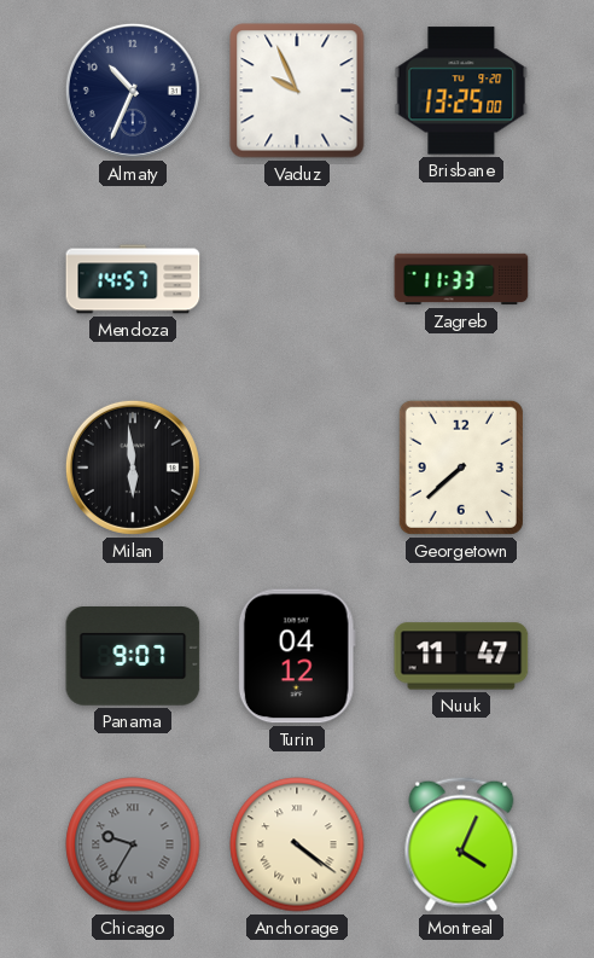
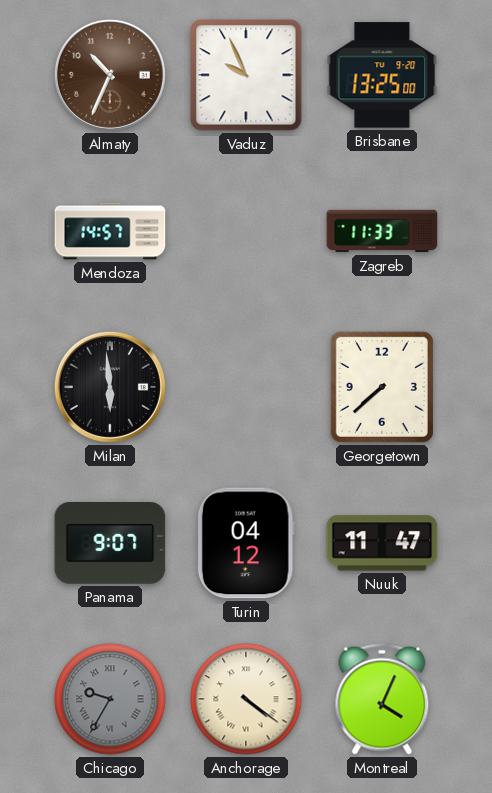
Almaty dial: navy -> brown (110, 75)
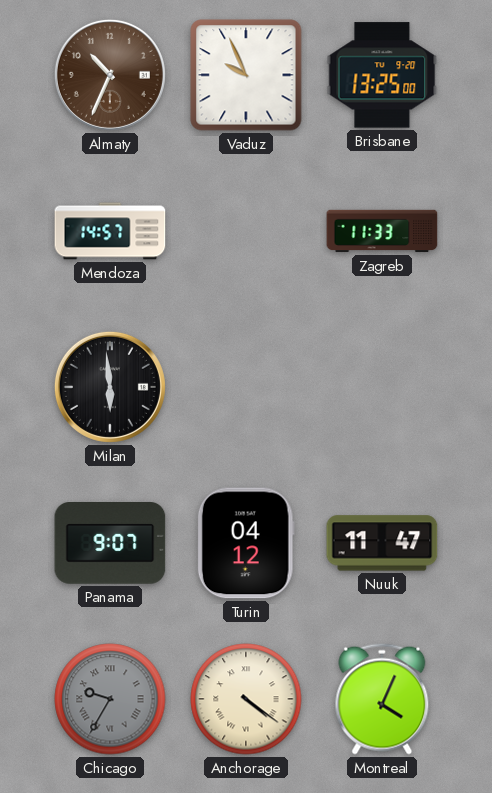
Georgetown: 7:38 -> none (382, 387)
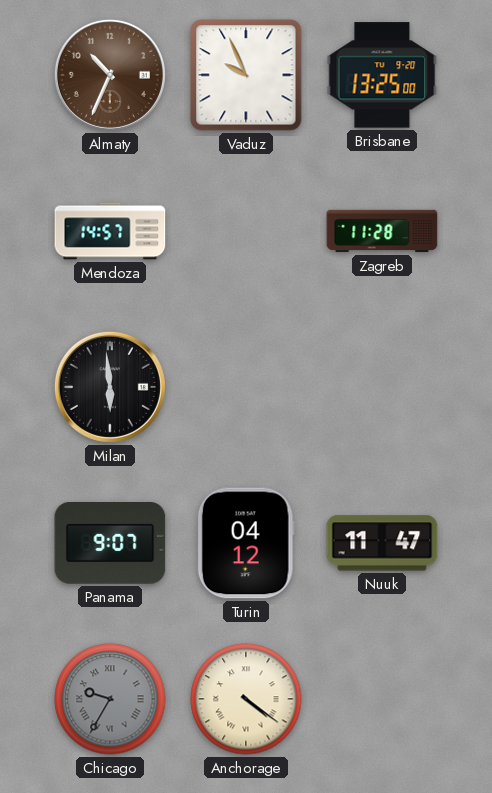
Zagreb: 11:33 -> 11:28 (382, 231)
Montreal: 4:04 -> none (382, 699)
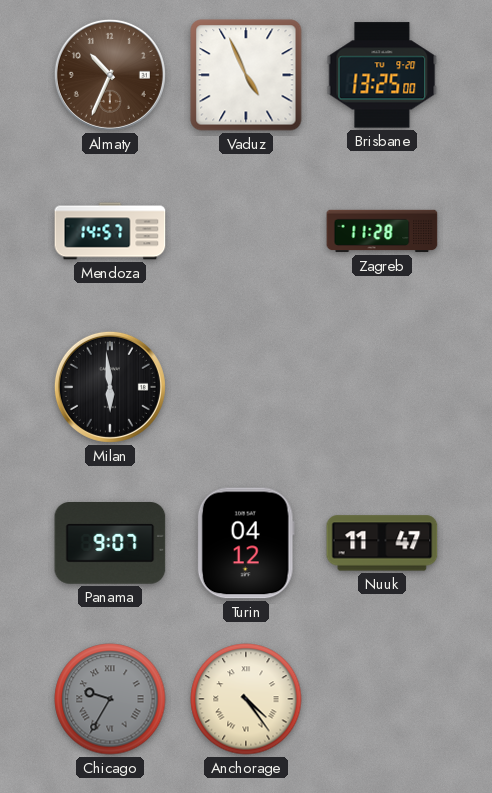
Vaduz: 9:56 -> 4:56 (246, 75)
Anchorage: 4:21 -> 4:24 (246, 699)
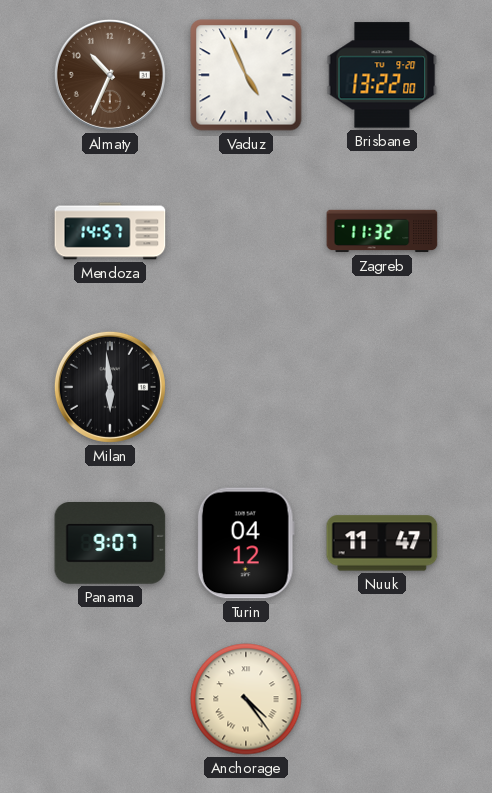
Brisbane: 13:25 -> 13:22 (382, 75)
Zagreb: 11:28 -> 11:32 (382, 231)
Chicago: 9:35 -> none (110, 699)
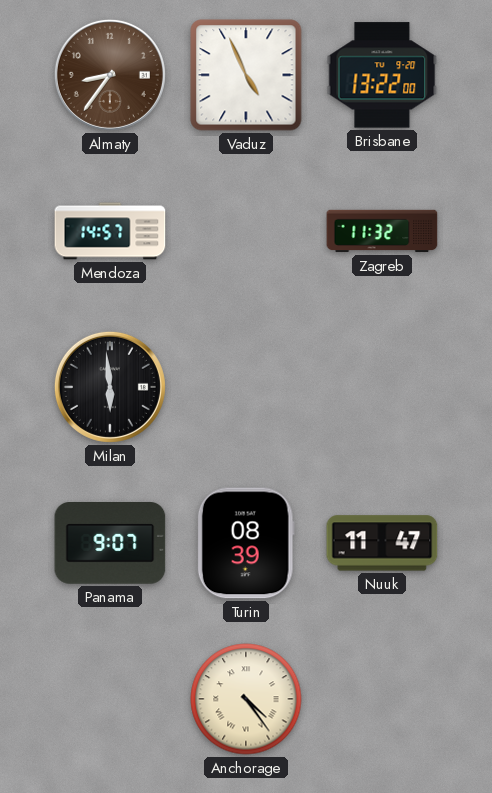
Almaty: 10:34 -> 8:36 (110, 75)
Turin: 04:12 -> 08:39 (246, 543)
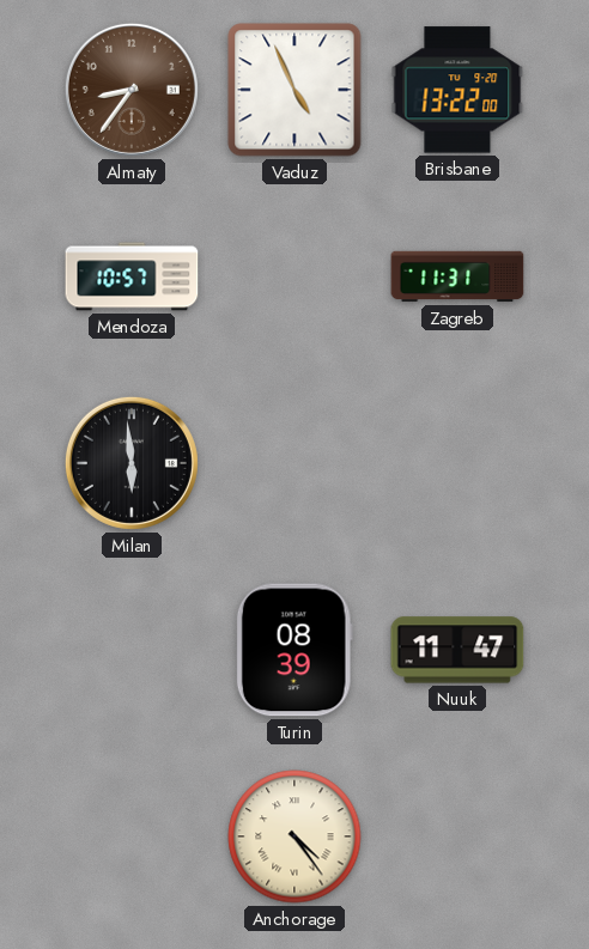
Mendoza: 14:57 -> 10:57 (132, 276)
Zagreb: 11:32 -> 11:31 (457, 276)
Panama: 9:07 -> none (110, 544)
